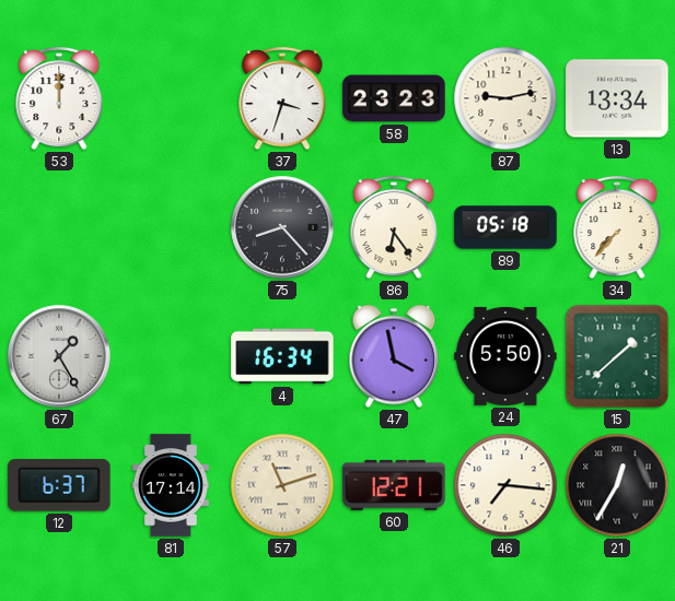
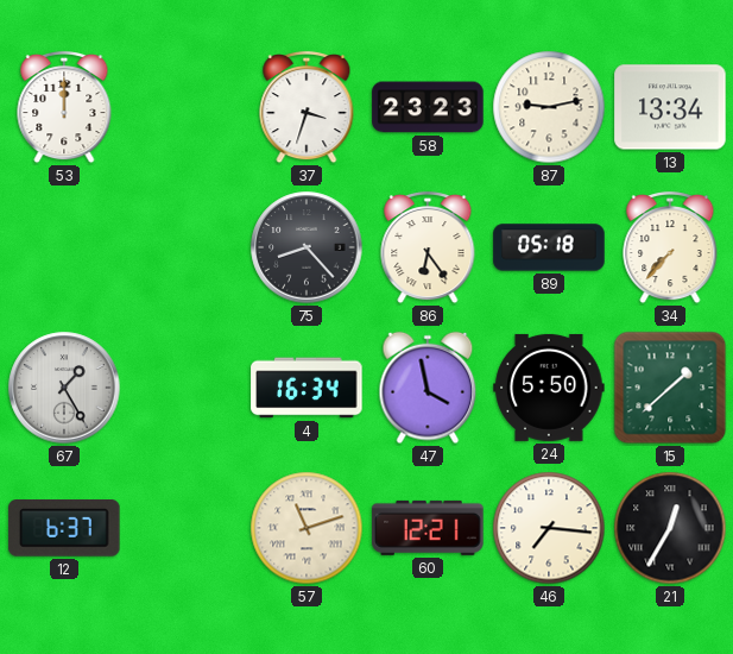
81: 17:14 -> none (171, 485)
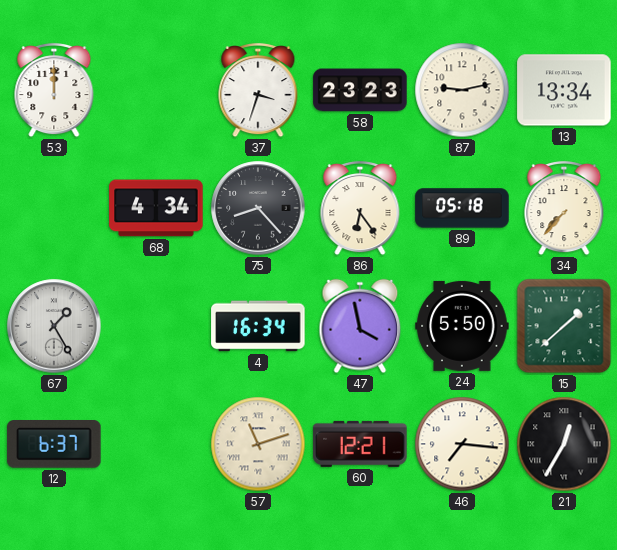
68: none -> 4:34 (156, 208)
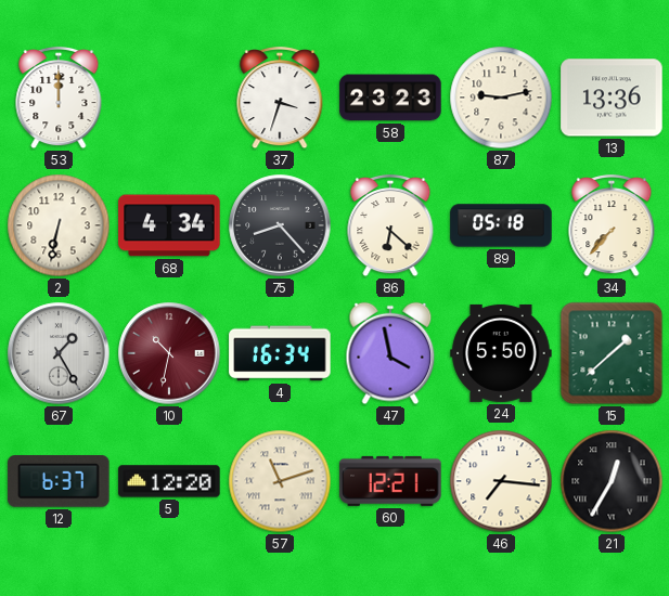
13: 13:34 -> 13:36 (612, 98)
2: none -> 6:32 (59, 225)
86: 6:24 -> 6:22 (390, 225)
10: none -> 10:32 (169, 353)
5: none -> 12:20 (169, 481)
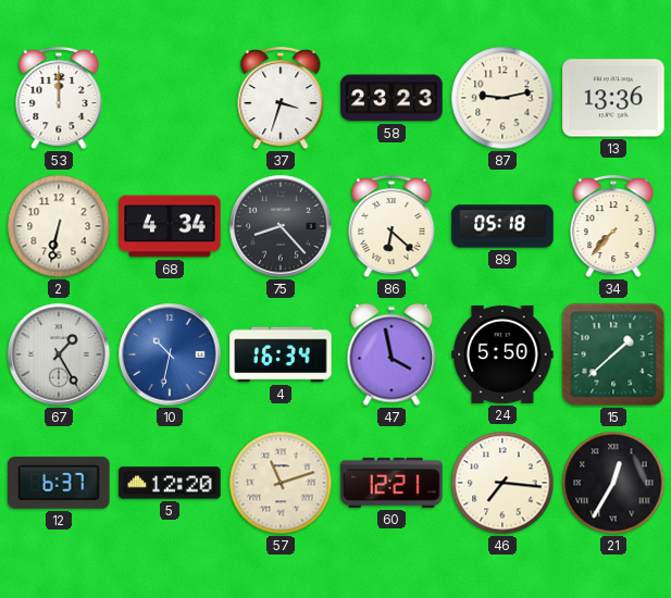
10 dial: burgundy -> blue (170, 354)
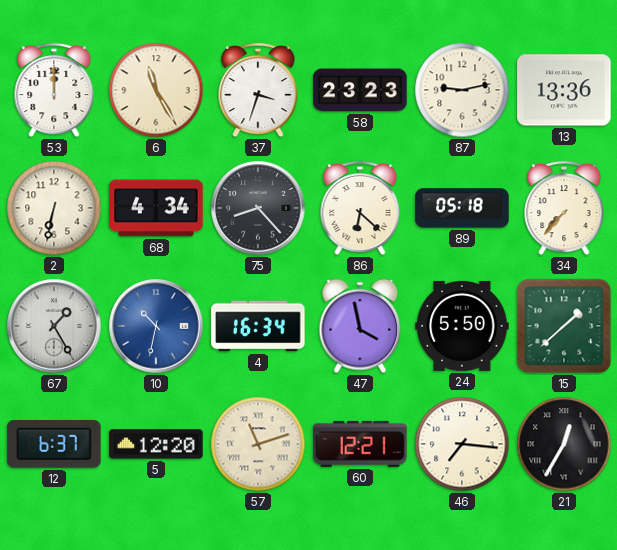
6: none -> 11:25 (156, 90)
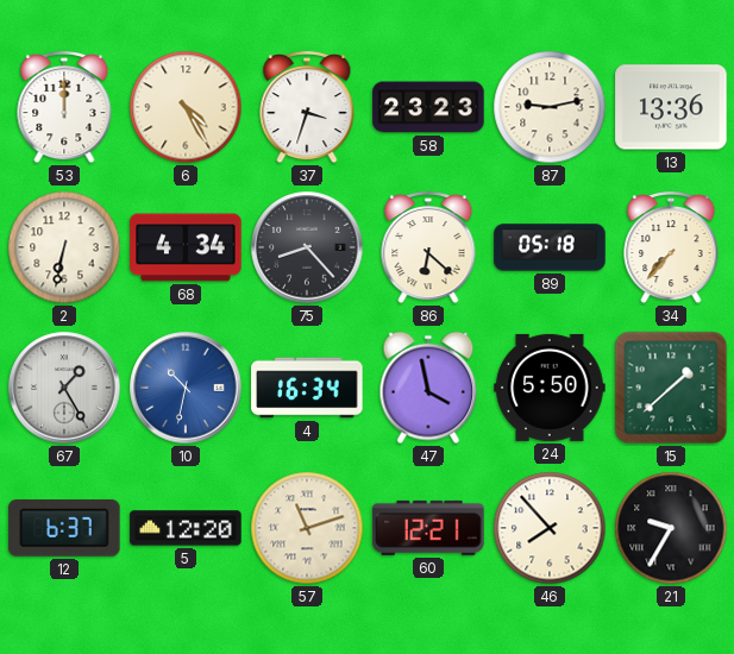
6: 11:25 -> 4:25 (186, 107)
46: 7:16 -> 7:53 (550, 528)
21: 12:35 -> 9:35 (671, 528)
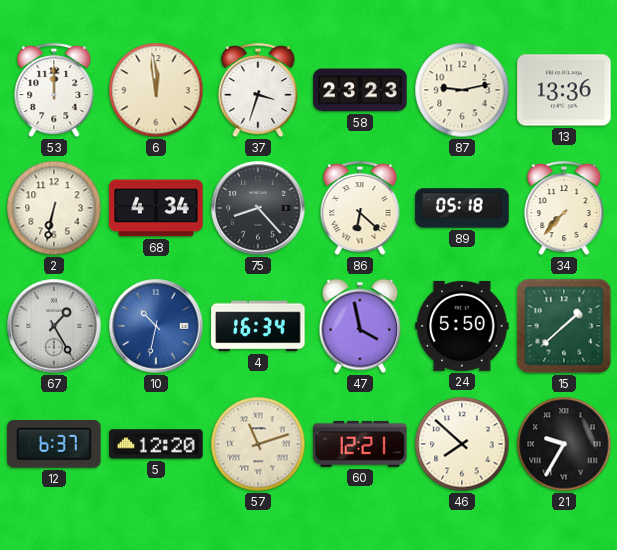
6: 4:25 -> 11:59 (156, 90)
46: 7:53 -> 7:52 (462, 444)
